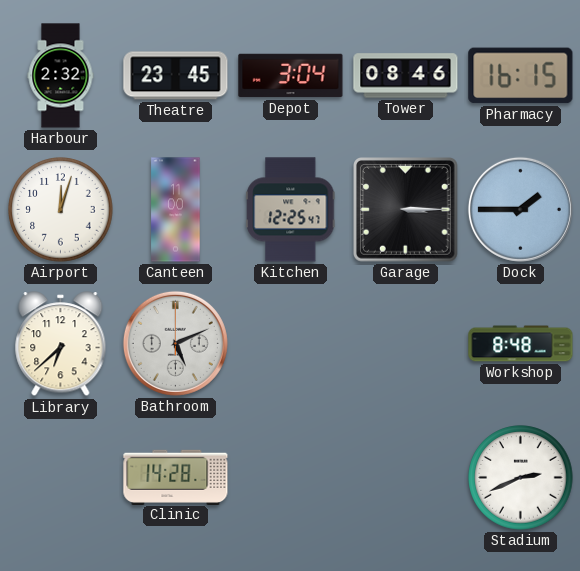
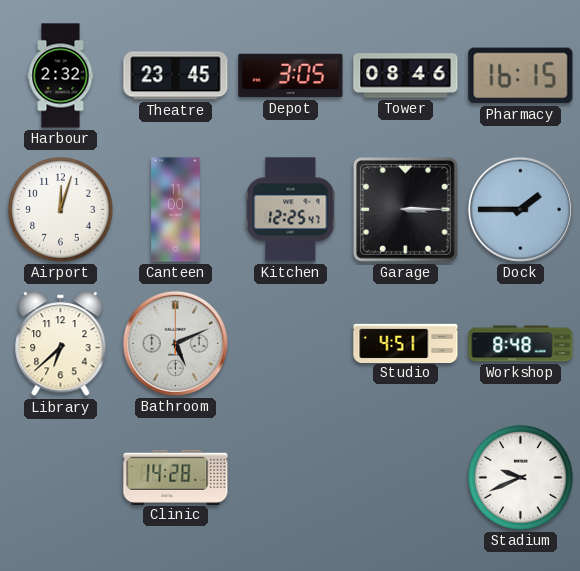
Depot: 3:04 -> 3:05 (291, 76)
Studio: none -> 4:51 (406, 343)
Stadium: 2:41 -> 9:41 (521, 478)
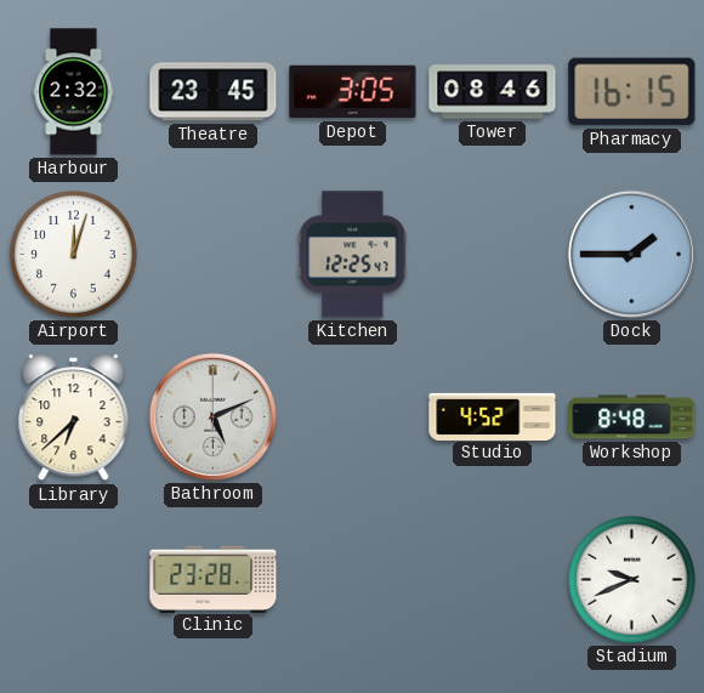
Canteen: 11:00 -> none (176, 210)
Garage: 3:15 -> none (406, 210)
Studio: 4:51 -> 4:52 (493, 416)
Clinic: 14:28 -> 23:28 (214, 579)
